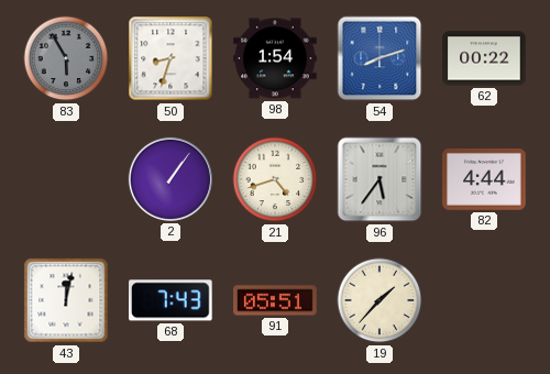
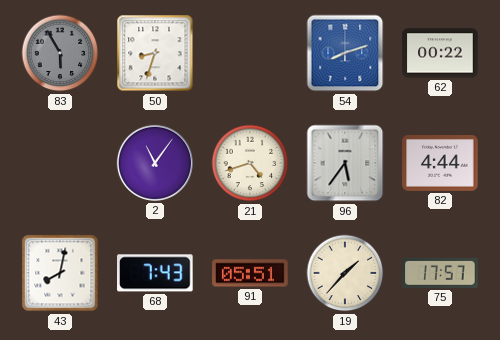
98: 1:54 -> none (275, 58)
2: 1:06 -> 11:06 (155, 163)
43: 12:02 -> 8:02 (60, 273)
75: none -> 17:57 (440, 273)
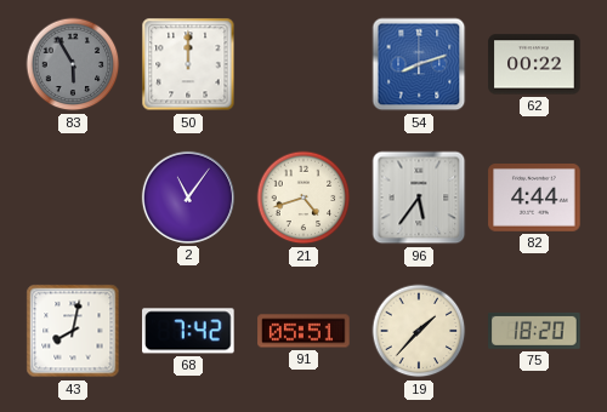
50: 8:33 -> 12:00 (188, 64)
68: 7:43 -> 7:42 (188, 331)
75: 17:57 -> 18:20 (534, 331)
